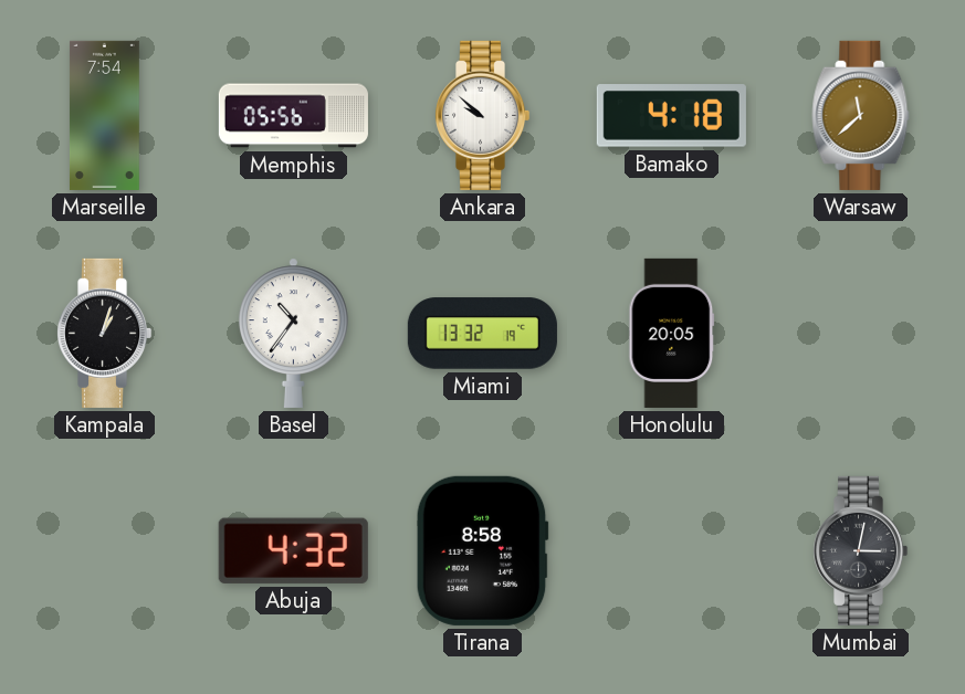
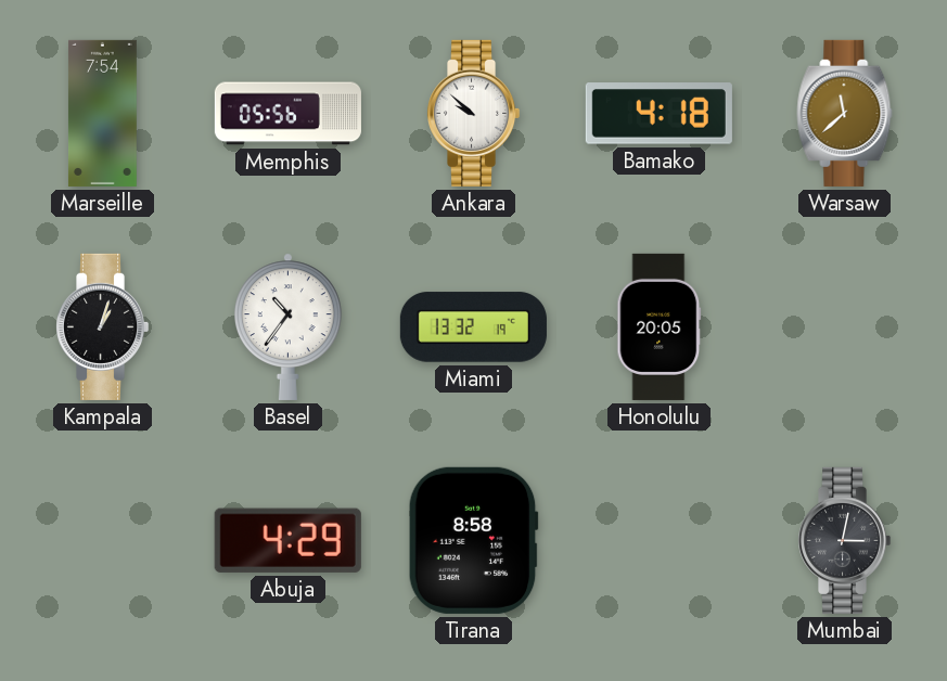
Abuja: 4:32 -> 4:29 (287, 540)
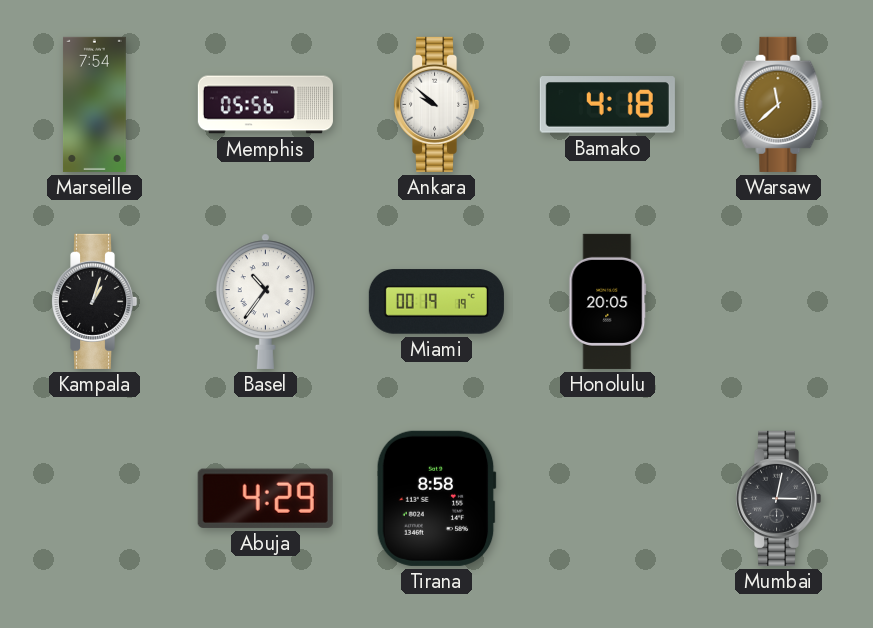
Miami: 13:32 -> 00:19 (436, 302)
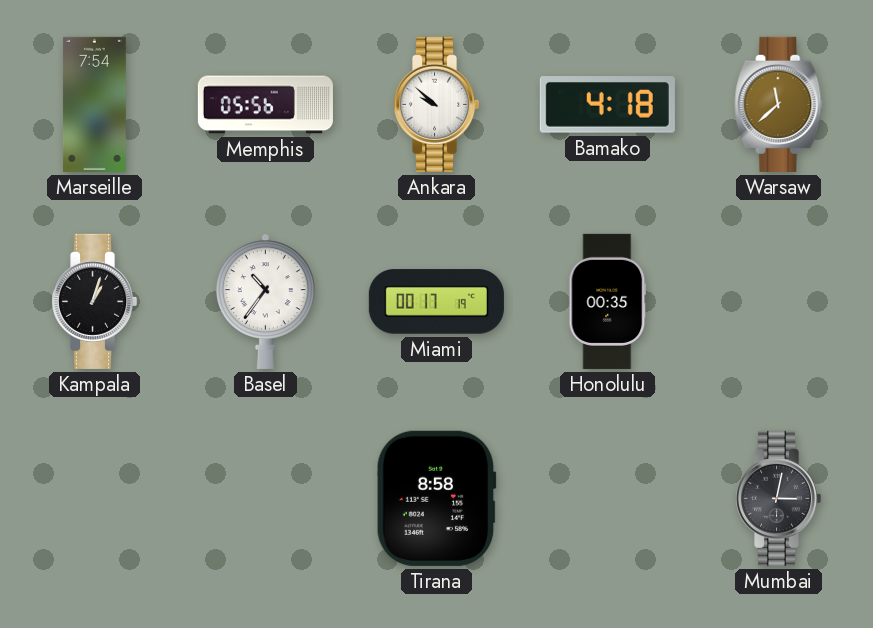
Miami: 00:19 -> 00:17 (436, 302)
Honolulu: 20:05 -> 00:35 (608, 301)
Abuja: 4:29 -> none (265, 498)
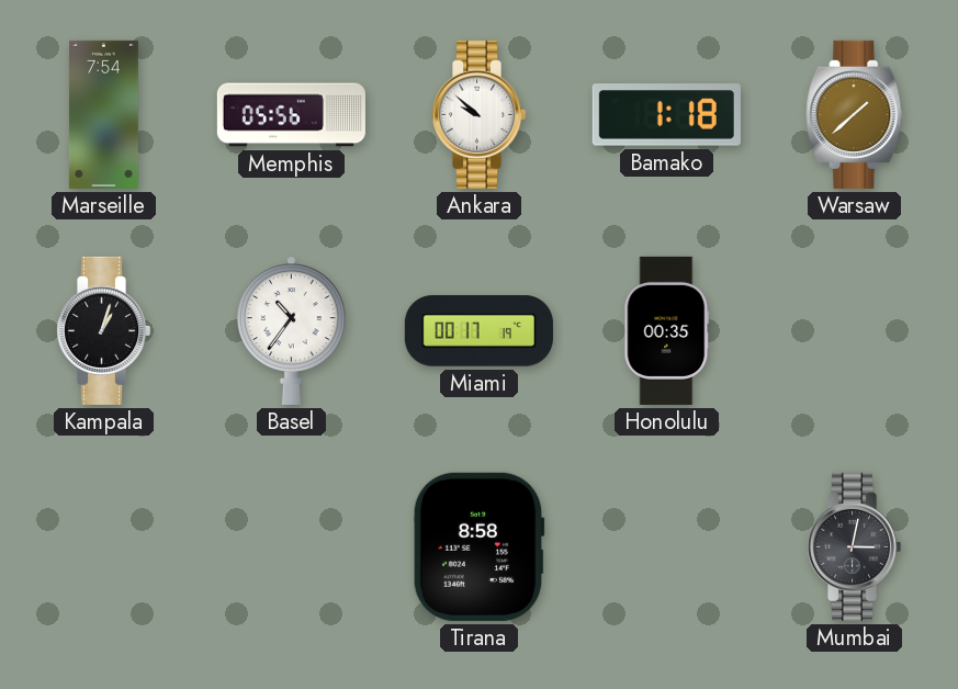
Bamako: 4:18 -> 1:18 (666, 115)
Warsaw: 11:38 -> 1:38 (855, 114)
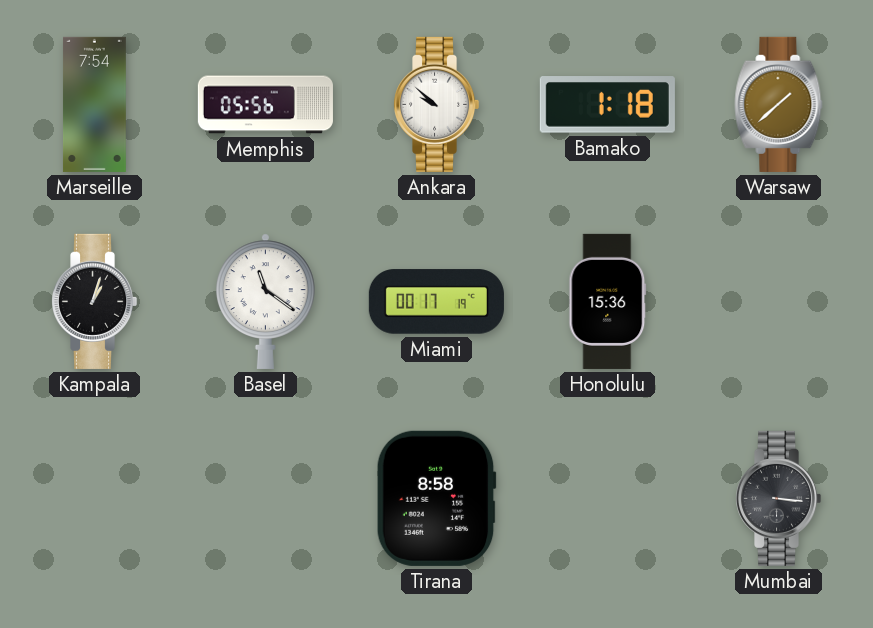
Basel: 10:36 -> 11:21 (265, 301)
Honolulu: 00:35 -> 15:36 (608, 301)
Mumbai: 3:02 -> 3:16 (779, 498)
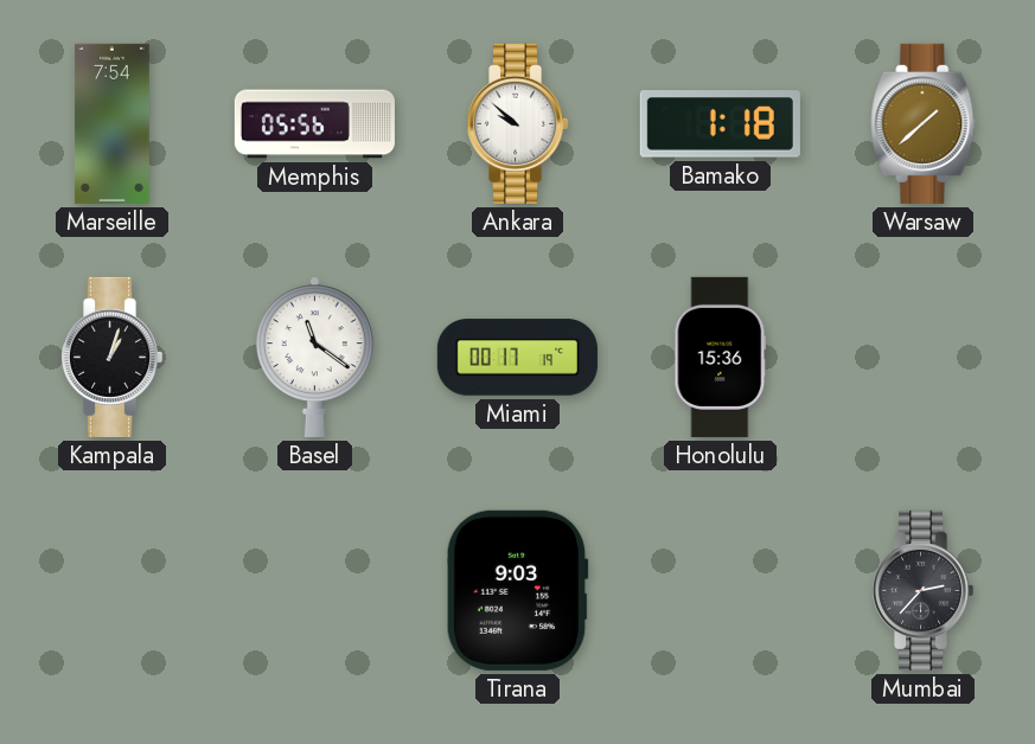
Tirana: 8:58 -> 9:03 (517, 590)
Mumbai: 3:16 -> 2:37 (924, 590)
